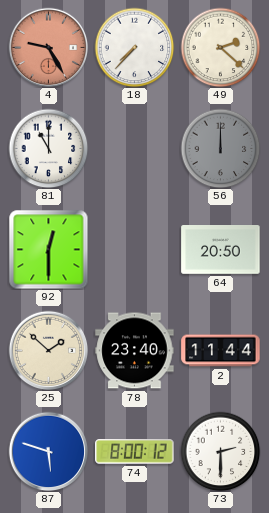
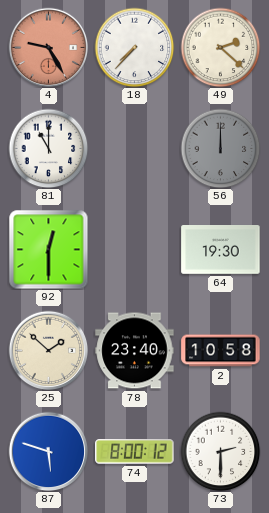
64: 20:50 -> 19:30 (221, 250)
2: 11:44 -> 10:58 (221, 351)
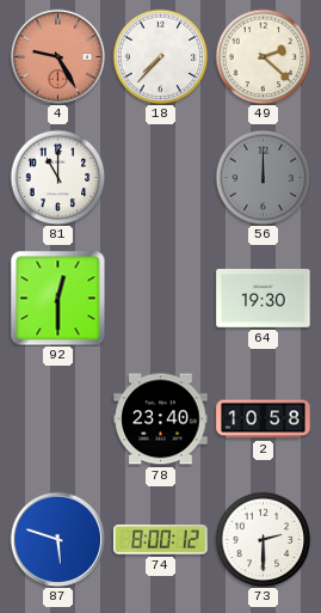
25: 1:52 -> none (48, 350)
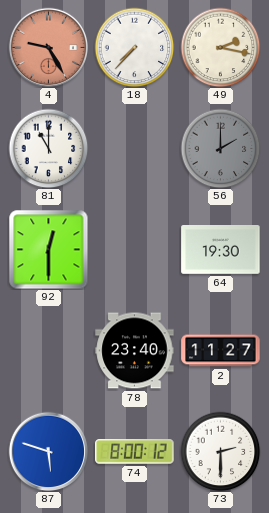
49: 2:22 -> 2:17 (220, 47)
56: 12:00 -> 2:00 (220, 148)
2: 10:58 -> 11:27 (221, 351)
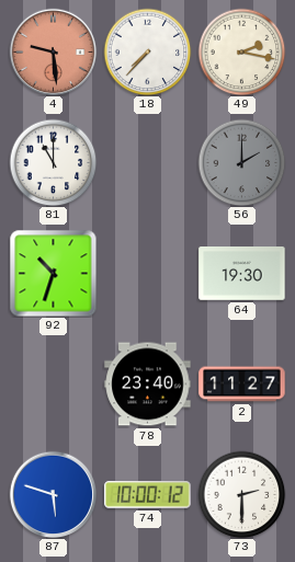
4: 9:25 -> 9:29 (53, 51)
92: 12:30 -> 10:33 (53, 273)
74: 8:00 -> 10:00 (148, 495)
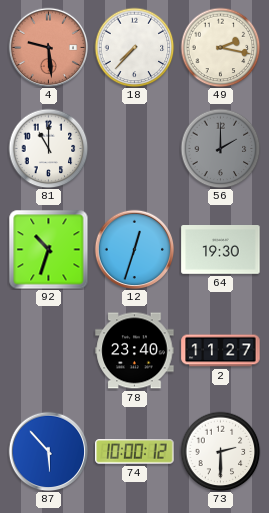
12: none -> 12:33 (134, 249)
87: 5:48 -> 5:53 (48, 451)
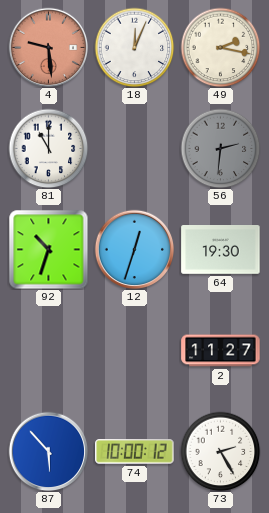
18: 7:37 -> 12:04 (134, 47)
56: 2:00 -> 2:31 (220, 148)
78: 23:40 -> none (135, 351)
73: 2:30 -> 2:25 (220, 451)
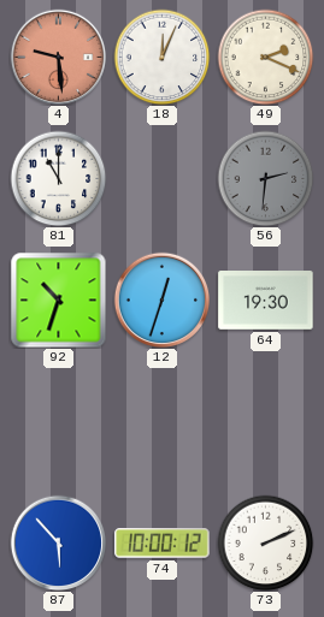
49: 2:17 -> 2:19 (265, 57)
2: 11:27 -> none (221, 351)
73: 2:25 -> 2:11 (265, 542)
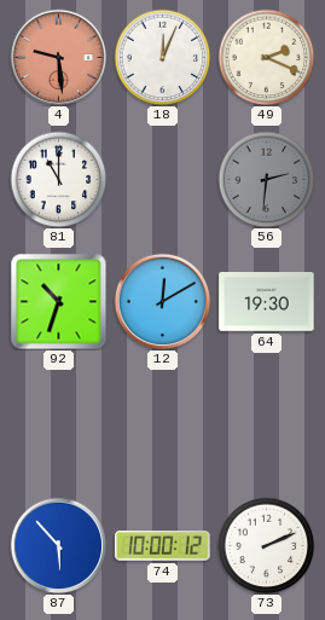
12: 12:33 -> 12:10 (162, 301)
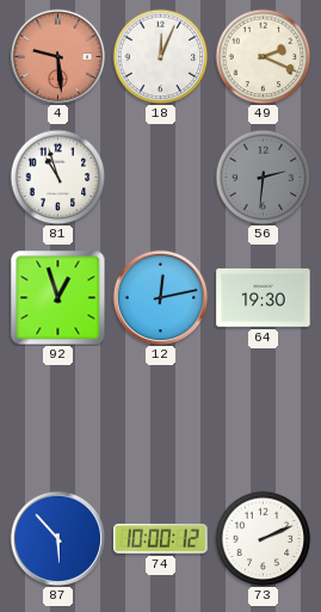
81: 11:00 -> 10:57 (57, 177)
92: 10:33 -> 12:57 (57, 297)
12: 12:10 -> 12:13 (160, 297)
